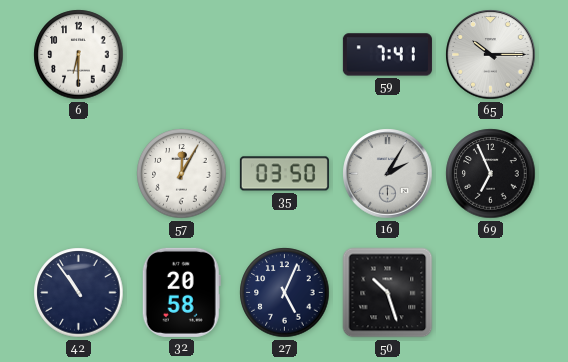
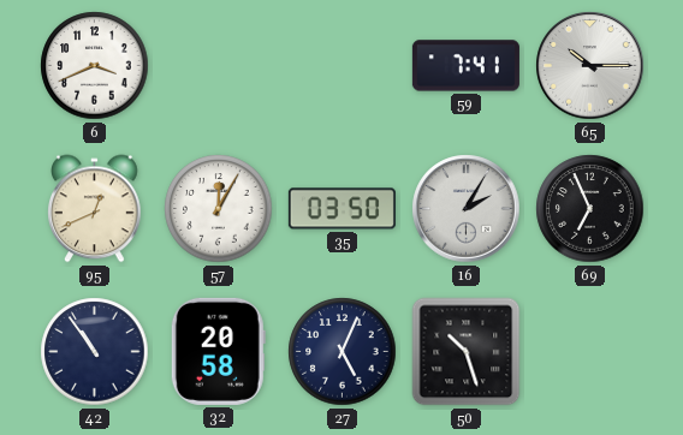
6: 6:30 -> 3:41 (95, 66)
95: none -> 12:41 (95, 209)
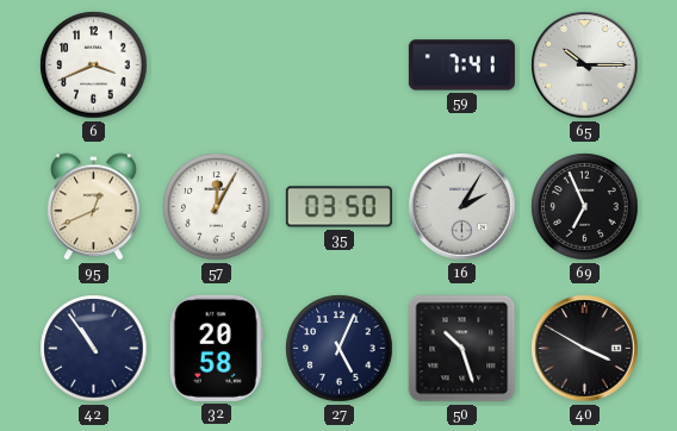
40: none -> 3:50 (585, 349)
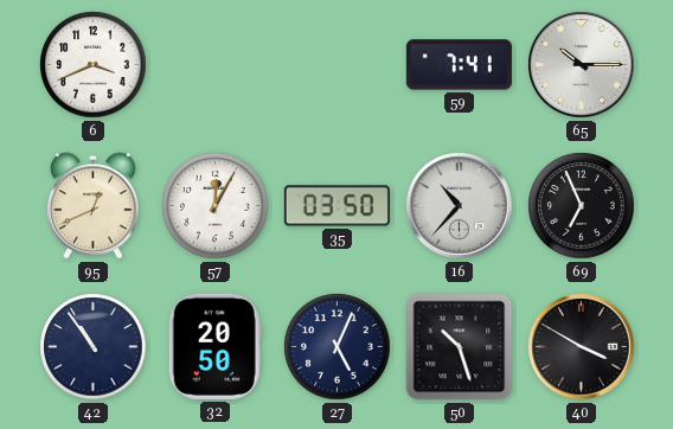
16: 2:05 -> 10:37 (460, 206)
32: 20:58 -> 20:50 (214, 346)
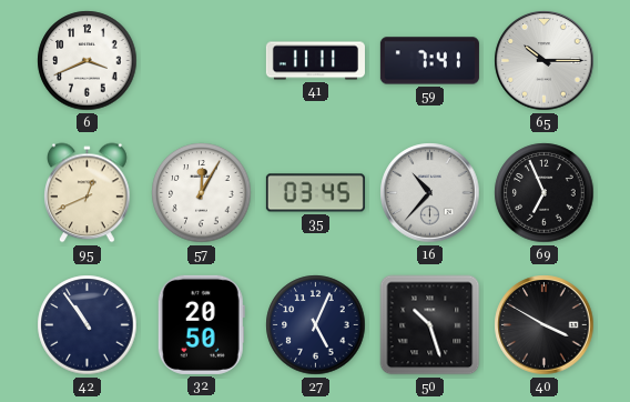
41: none -> 11:11 (315, 61)
35: 03:50 -> 03:45 (315, 193)
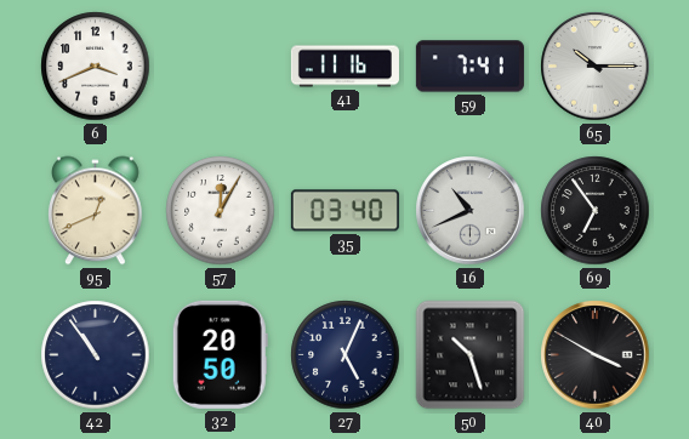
41: 11:11 -> 11:16 (344, 67)
35: 03:45 -> 03:40 (344, 211)
16: 10:37 -> 10:41 (471, 211)
69: 6:56 -> 6:54 (596, 211)
